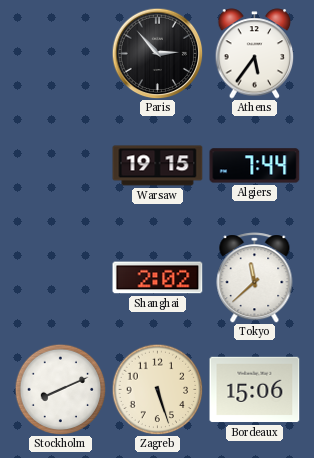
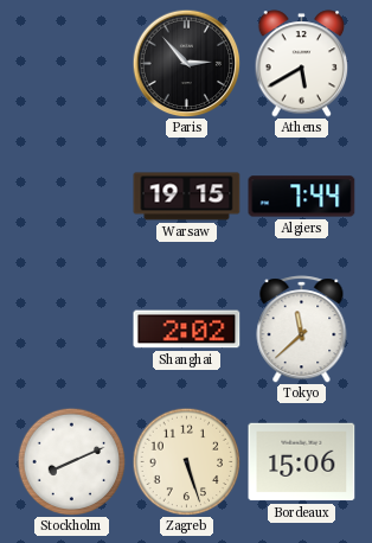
Athens: 5:36 -> 5:40 (302, 64)
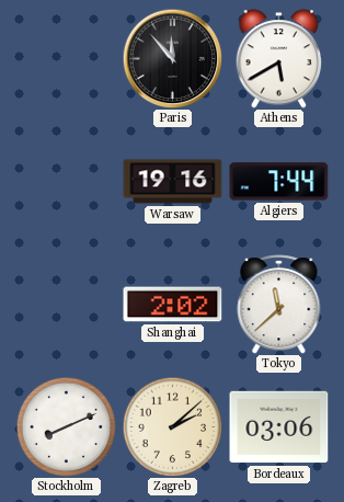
Paris: 2:53 -> 11:53 (172, 58)
Warsaw: 19:15 -> 19:16 (173, 182)
Zagreb: 5:27 -> 2:08 (172, 426)
Bordeaux: 15:06 -> 03:06 (279, 427)
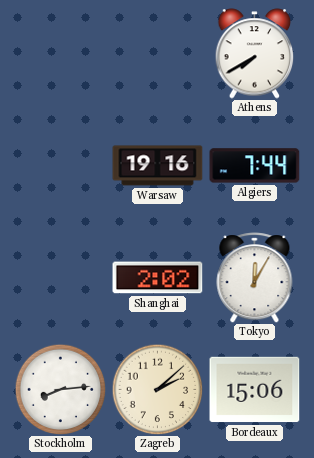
Paris: 11:53 -> none (172, 58)
Athens: 5:40 -> 7:40 (255, 54)
Tokyo: 11:38 -> 12:05 (255, 278)
Stockholm: 8:11 -> 8:14 (60, 389)
Bordeaux: 03:06 -> 15:06 (255, 390)
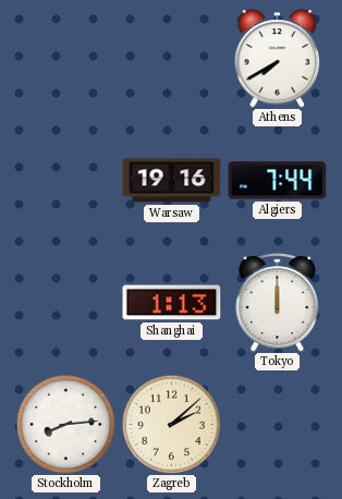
Shanghai: 2:02 -> 1:13 (172, 303)
Tokyo: 12:05 -> 12:00 (278, 303)
Bordeaux: 15:06 -> none (255, 390)
